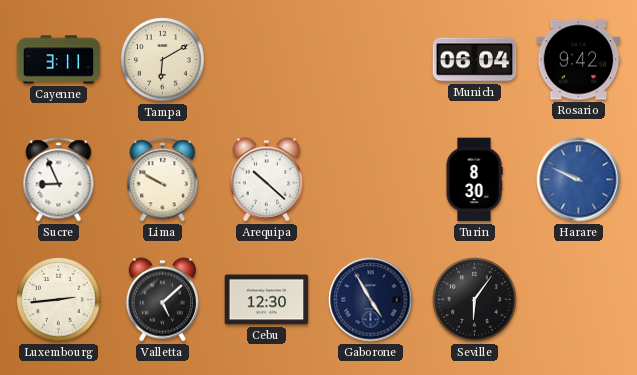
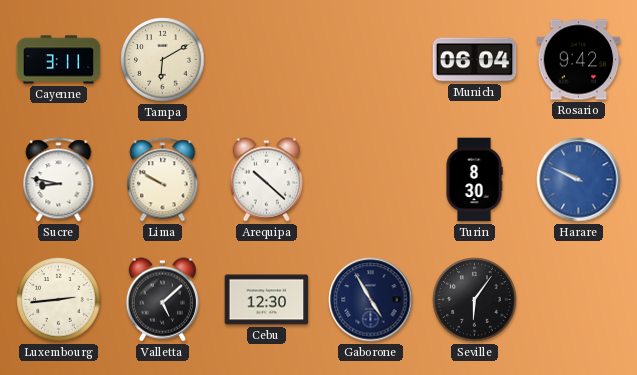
Sucre: 8:56 -> 8:47 (59, 180)
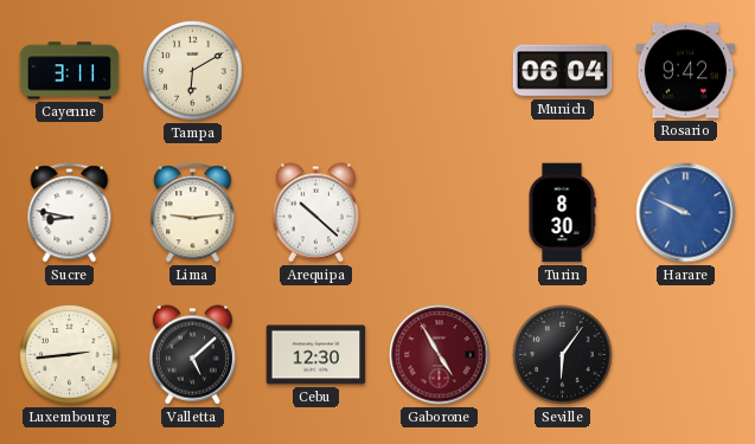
Lima: 9:50 -> 9:14 (193, 213)
Gaborone dial: navy -> burgundy (440, 355)
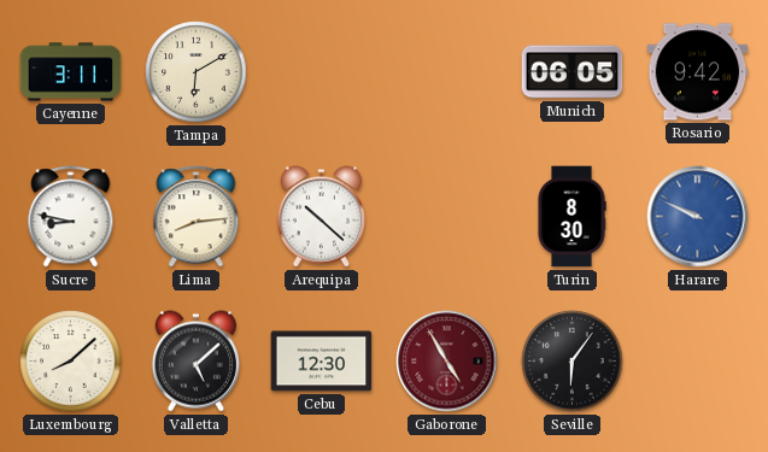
Munich: 06:04 -> 06:05 (573, 72)
Lima: 9:14 -> 8:14 (197, 217)
Luxembourg: 2:44 -> 8:08 (71, 362)
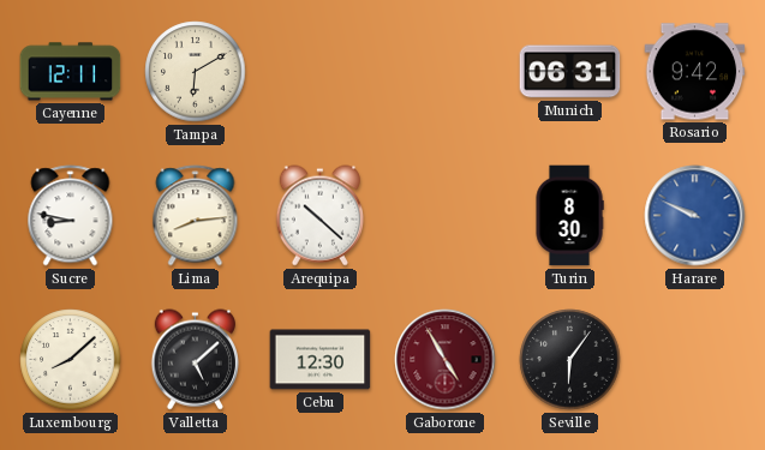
Cayenne: 3:11 -> 12:11 (71, 72)
Munich: 06:05 -> 06:31 (570, 72)
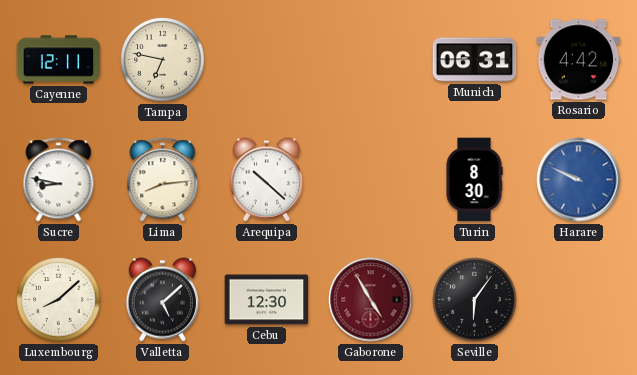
Tampa: 6:10 -> 6:47 (163, 60)
Rosario: 9:42 -> 4:42 (579, 60)
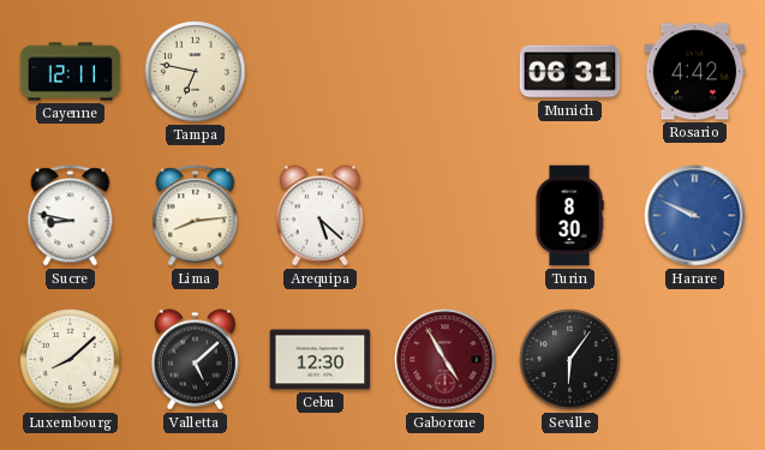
Arequipa: 10:22 -> 5:22 (319, 216)
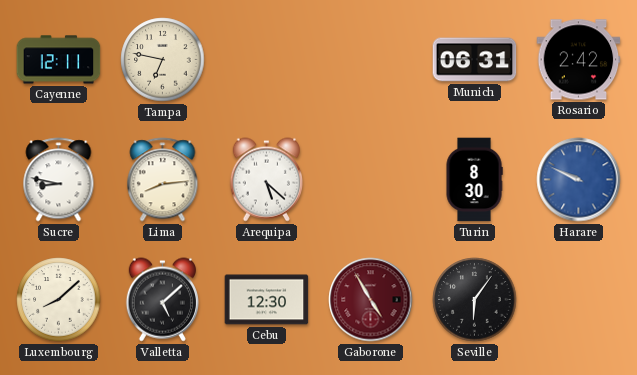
Rosario: 4:42 -> 2:42 (579, 60)
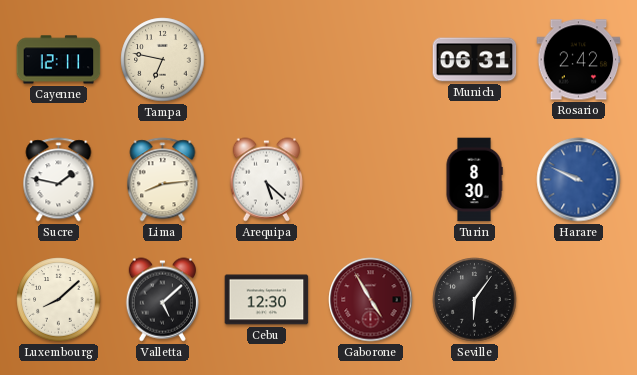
Sucre: 8:47 -> 1:47 (59, 180)
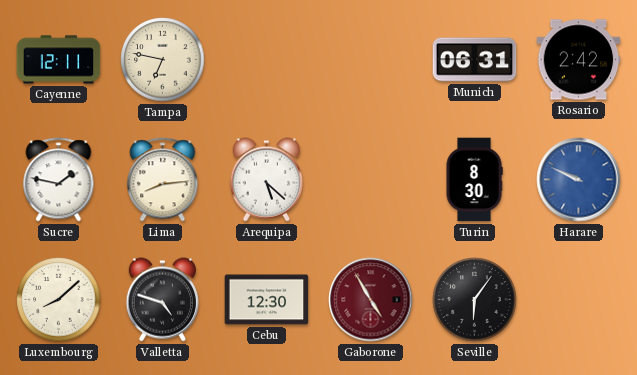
Valletta: 5:08 -> 4:48 (162, 300)
